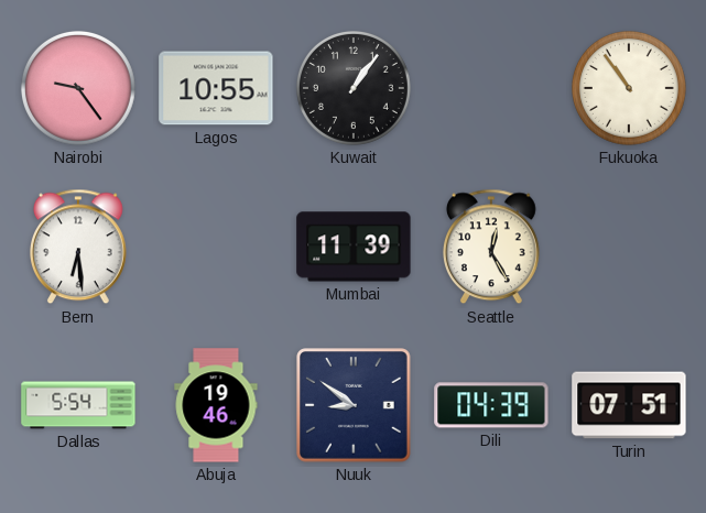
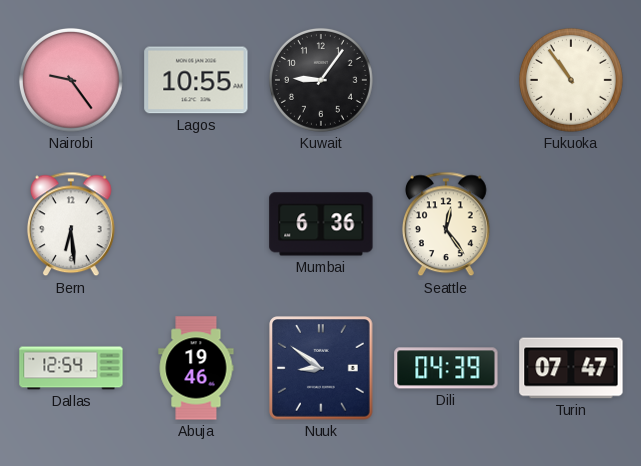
Kuwait: 1:06 -> 9:06 (321, 80)
Mumbai: 11:39 -> 6:36 (321, 224)
Seattle: 12:25 -> 12:24 (446, 224)
Dallas: 5:54 -> 12:54 (71, 368)
Turin: 07:51 -> 07:47 (571, 368)
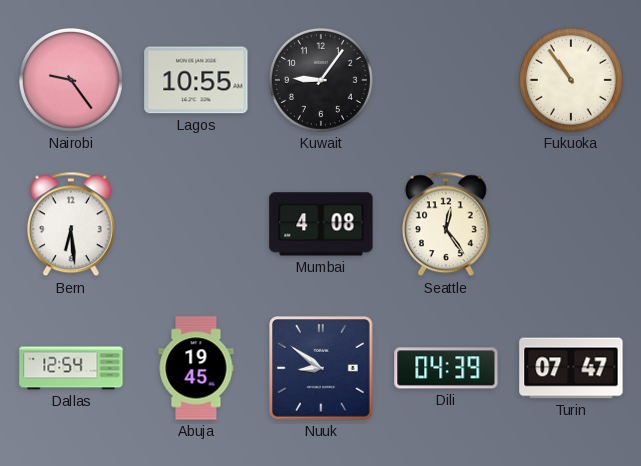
Mumbai: 6:36 -> 4:08 (321, 224)
Abuja: 19:46 -> 19:45 (196, 368)
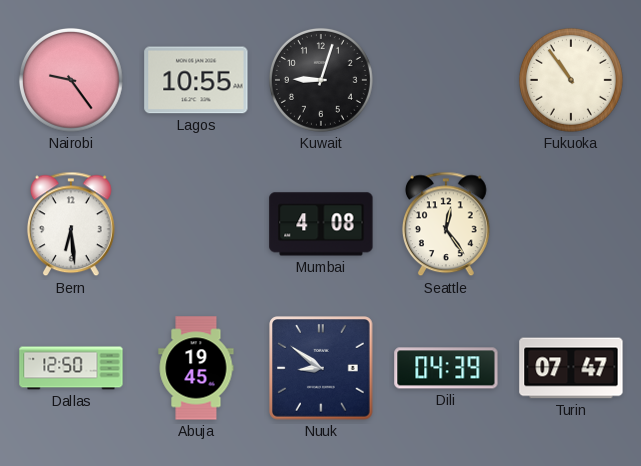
Kuwait: 9:06 -> 9:03 (321, 80)
Dallas: 12:54 -> 12:50 (71, 368)
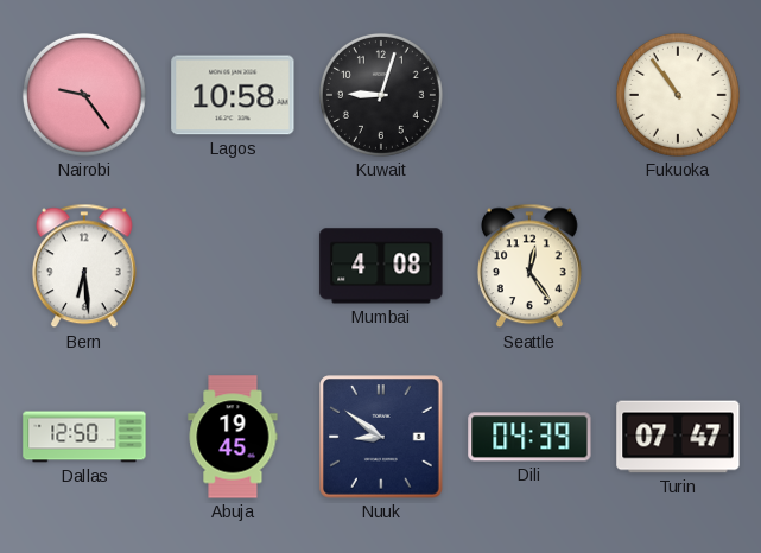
Lagos: 10:55 -> 10:58 (233, 95)
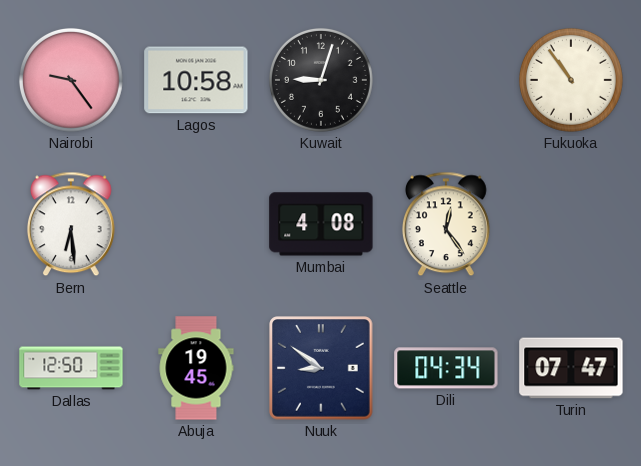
Dili: 04:39 -> 04:34 (446, 368)
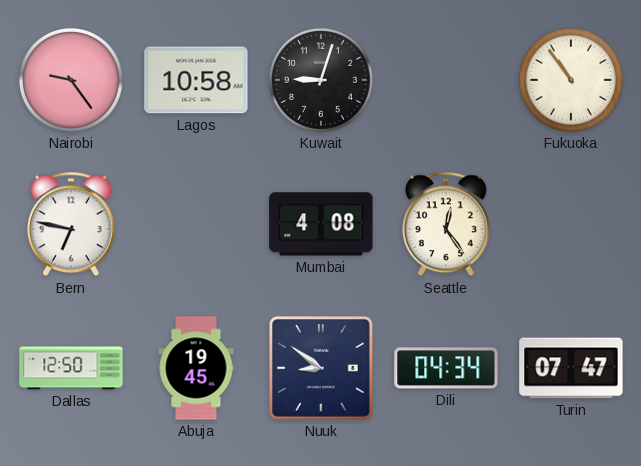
Bern: 6:29 -> 6:47 (71, 224)
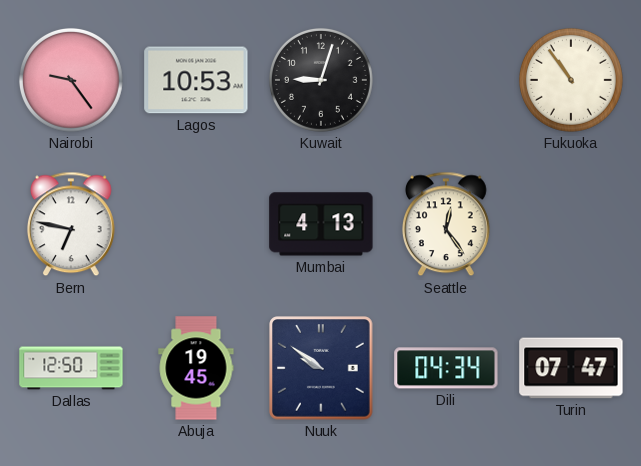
Lagos: 10:58 -> 10:53 (196, 80)
Mumbai: 4:08 -> 4:13 (321, 224)
Nuuk: 8:51 -> 9:51 (321, 368)
